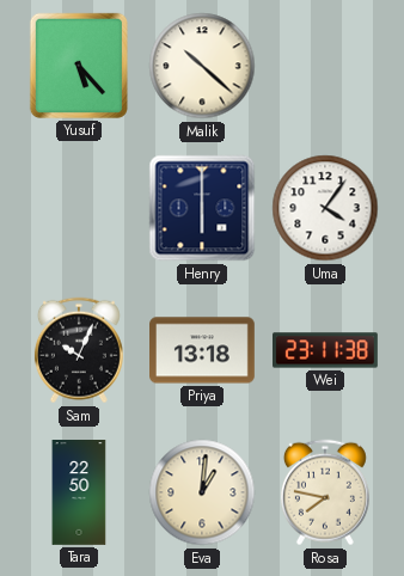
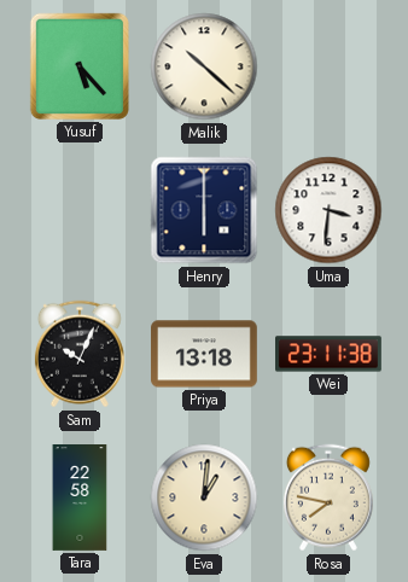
Uma: 4:06 -> 3:31 (328, 210)
Tara: 22:50 -> 22:58 (80, 499)
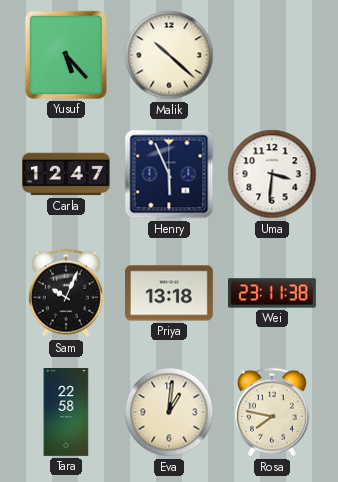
Carla: none -> 12:47 (67, 174)
Henry: 6:00 -> 5:56 (169, 174)
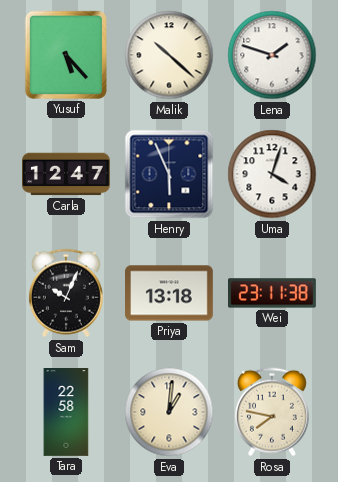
Lena: none -> 1:48 (272, 55)
Uma: 3:31 -> 4:03 (272, 174)
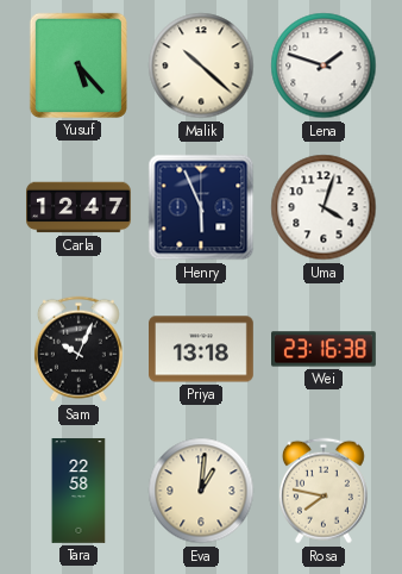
Wei: 23:11 -> 23:16 (325, 349)
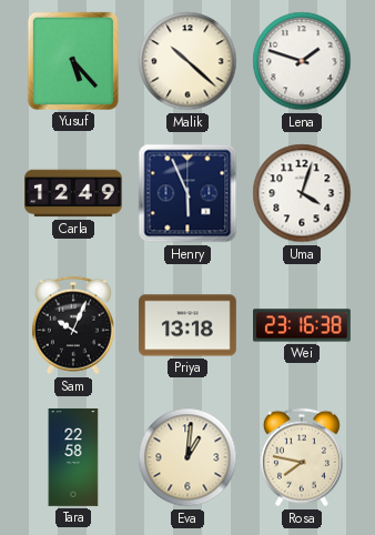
Carla: 12:47 -> 12:49 (74, 193)
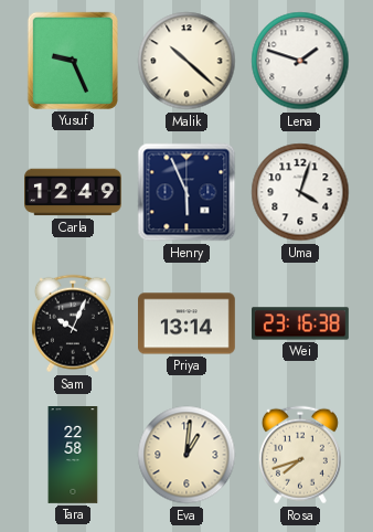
Yusuf: 5:23 -> 9:26 (73, 61)
Priya: 13:18 -> 13:14 (188, 323)
Rosa: 7:47 -> 7:42 (300, 455)
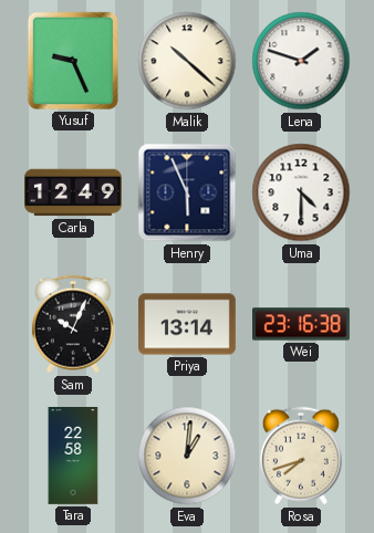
Uma: 4:03 -> 4:30 (301, 192)
